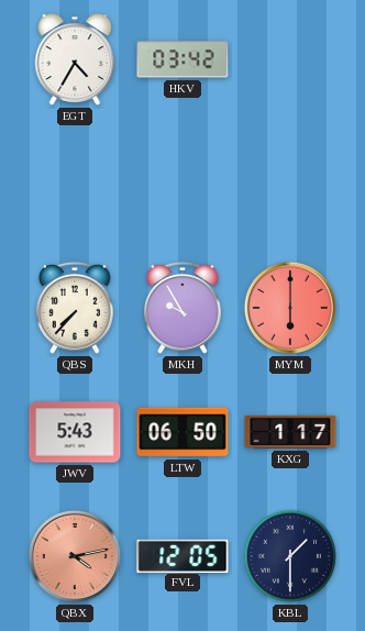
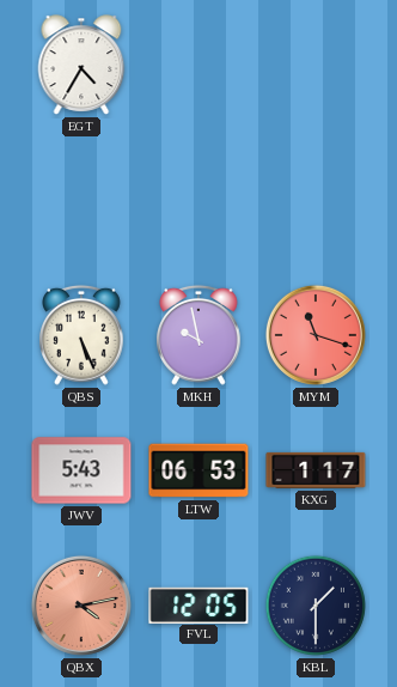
HKV: 03:42 -> none (182, 59)
QBS: 7:37 -> 5:26 (83, 335)
MKH: 9:55 -> 9:58 (200, 335)
MYM: 6:00 -> 11:18 (316, 335)
LTW: 06:50 -> 06:53 (198, 470)
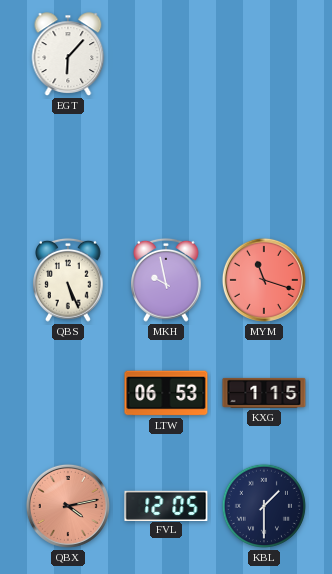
EGT: 4:35 -> 6:07 (68, 54)
JWV: 5:43 -> none (81, 470)
KXG: 1:17 -> 1:15 (264, 393)
